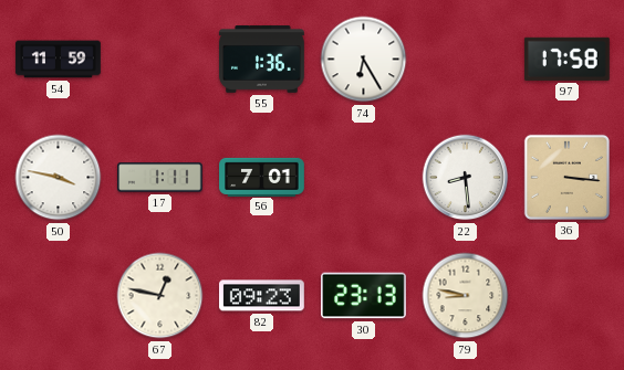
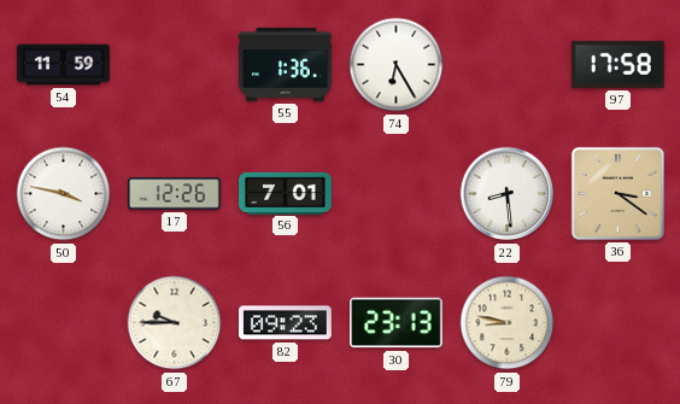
17: 1:11 -> 12:26 (175, 194)
36: 3:16 -> 3:21 (617, 193)
67: 12:47 -> 9:45 (175, 323)
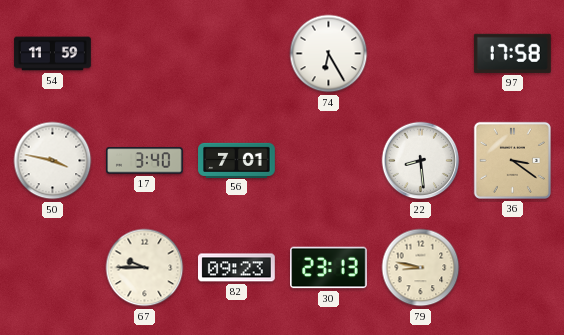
55: 1:36 -> none (286, 65)
17: 12:26 -> 3:40 (145, 161)
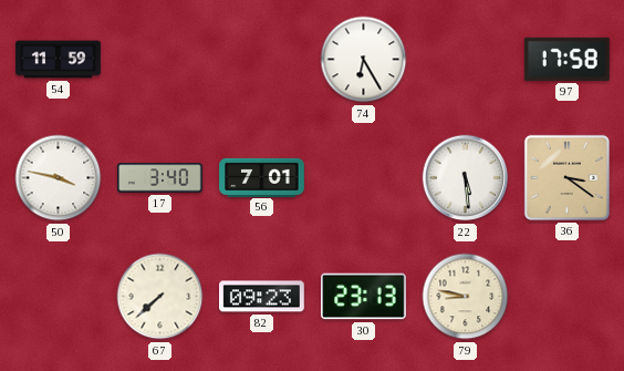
22: 8:29 -> 5:29 (466, 178)
67: 9:45 -> 7:38 (160, 297)
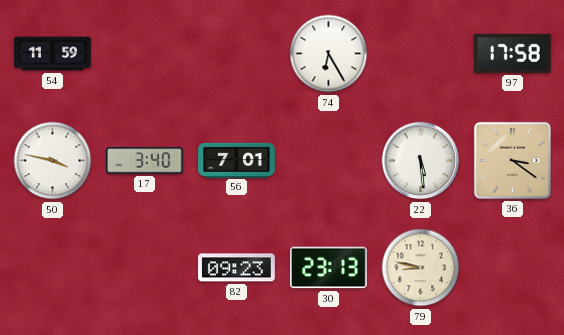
67: 7:38 -> none (160, 297)
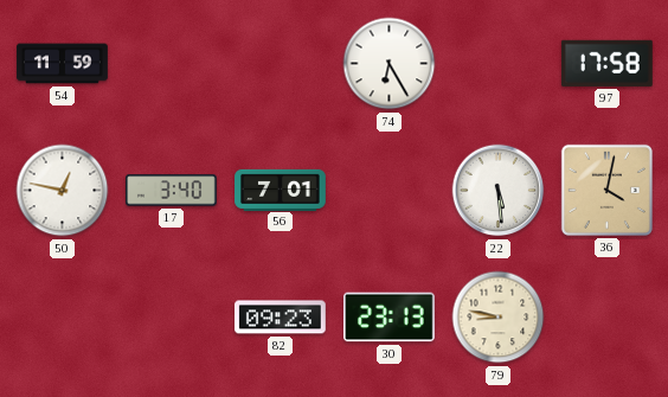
50: 3:47 -> 12:47 (63, 191)
36: 3:21 -> 4:02 (606, 190)
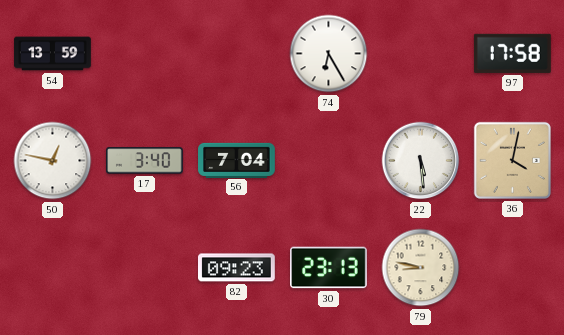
54: 11:59 -> 13:59 (53, 54)
56: 7:01 -> 7:04 (237, 160)
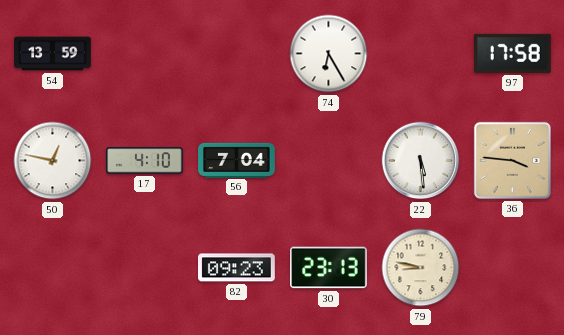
17: 3:40 -> 4:10 (145, 161)
36: 4:02 -> 3:46 (512, 160)
